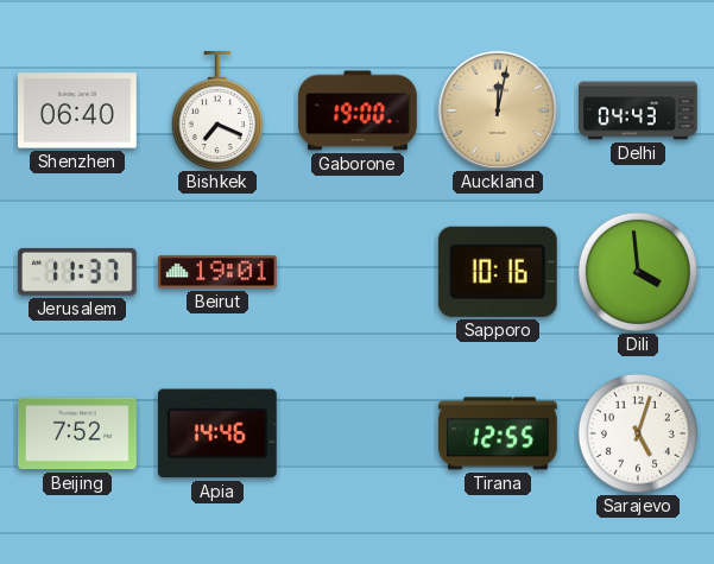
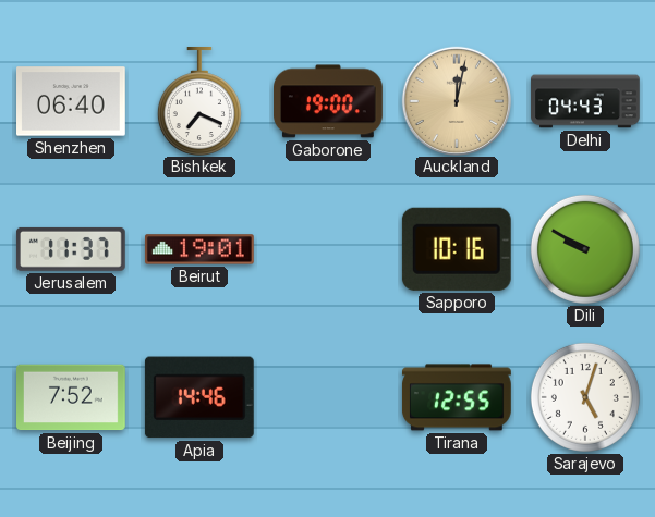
Dili: 3:59 -> 9:50 (585, 249)
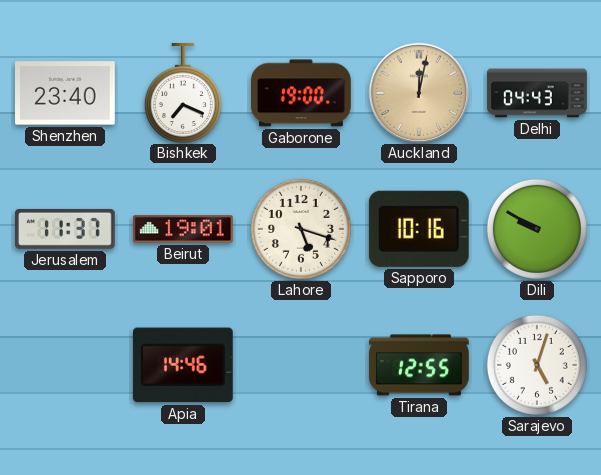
Shenzhen: 06:40 -> 23:40 (66, 93)
Lahore: none -> 5:18 (301, 229)
Beijing: 7:52 -> none (72, 397)
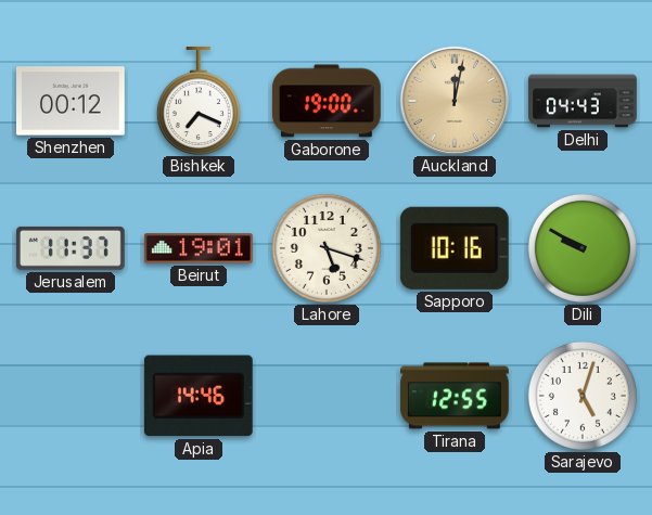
Shenzhen: 23:40 -> 00:12 (72, 101)
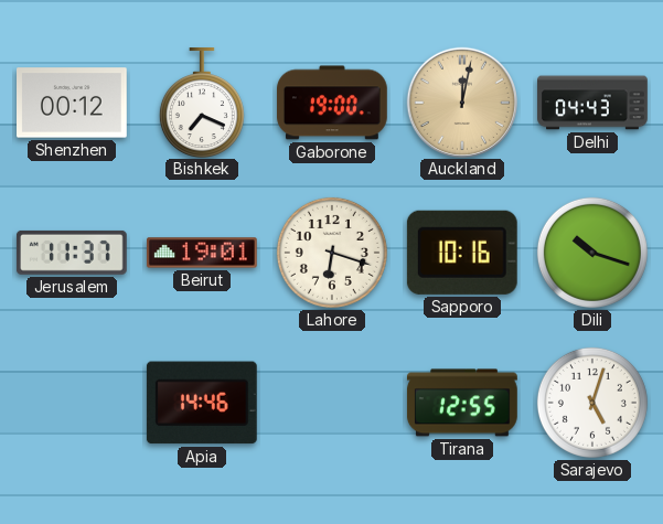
Lahore: 5:18 -> 6:18 (332, 253)
Dili: 9:50 -> 10:18 (592, 253)
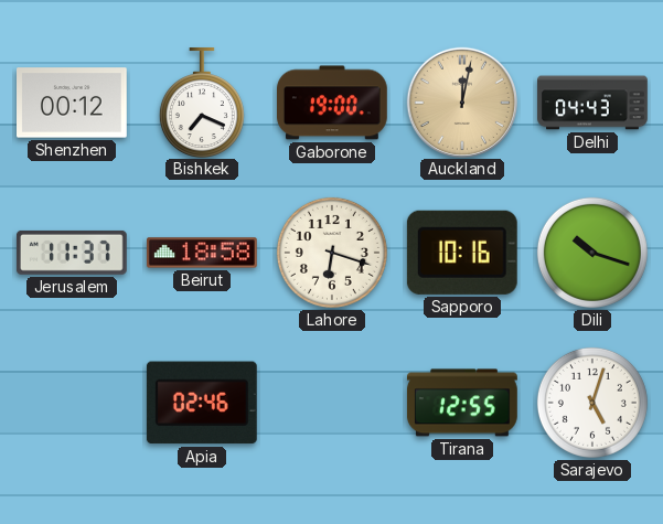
Beirut: 19:01 -> 18:58 (202, 253)
Apia: 14:46 -> 02:46 (202, 403)
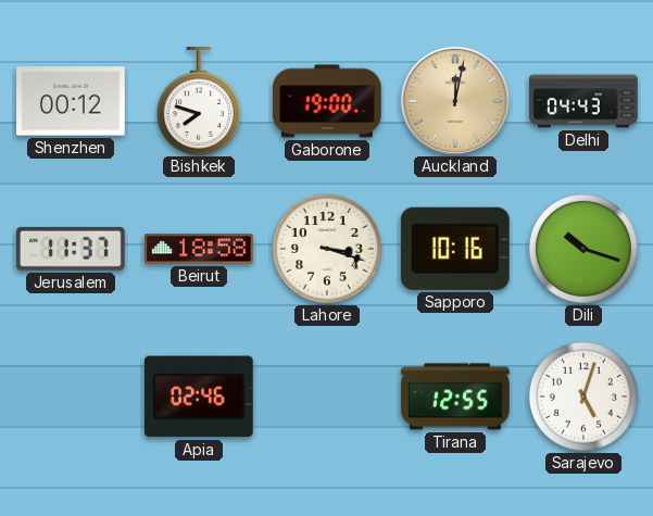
Bishkek: 7:19 -> 7:48 (199, 101)
Lahore: 6:18 -> 3:18 (327, 249)
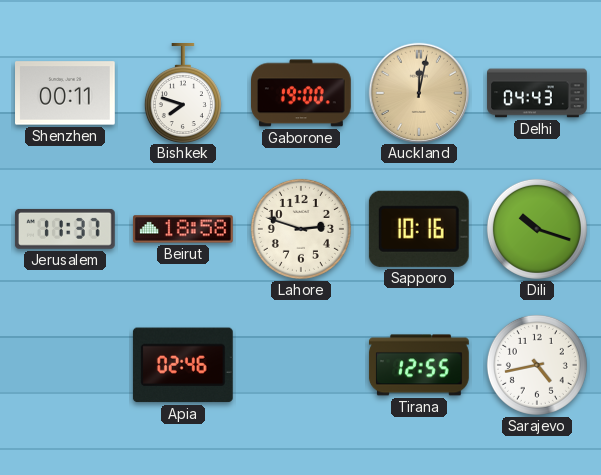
Shenzhen: 00:12 -> 00:11 (66, 93)
Lahore: 3:18 -> 2:48 (301, 229)
Sarajevo: 5:03 -> 4:43 (537, 365)
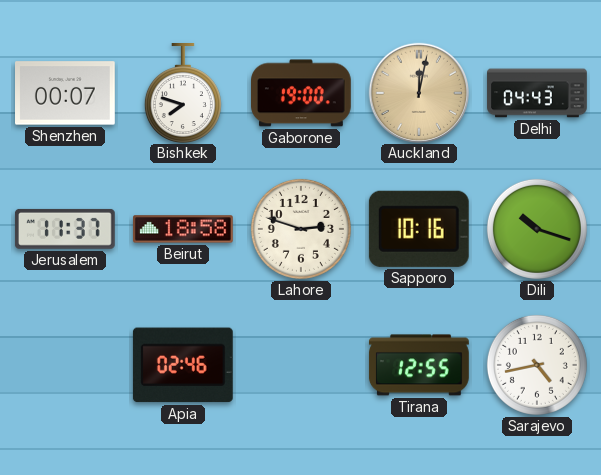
Shenzhen: 00:11 -> 00:07 (66, 93)
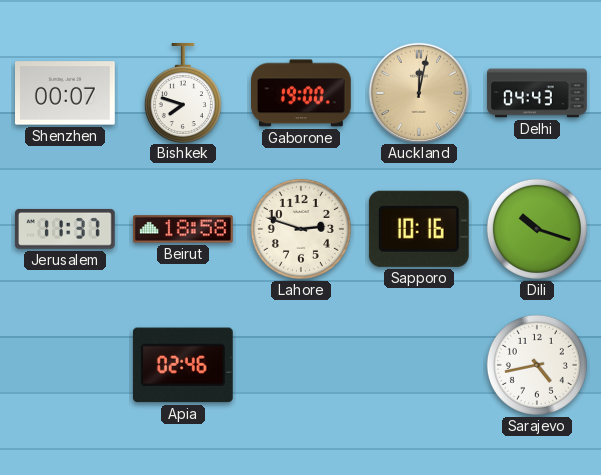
Tirana: 12:55 -> none (419, 365)
